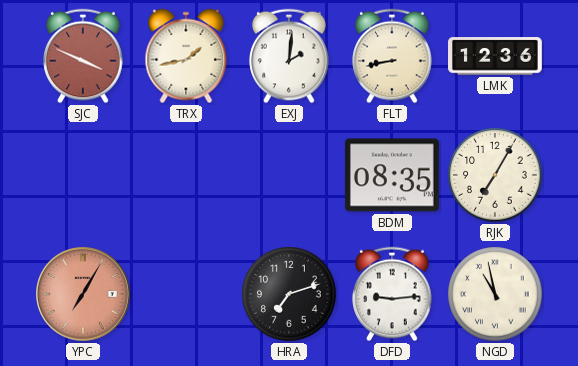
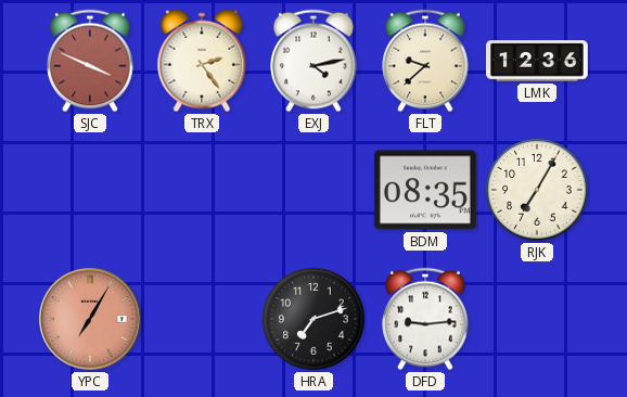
TRX: 1:43 -> 2:24 (202, 61)
EXJ: 2:01 -> 4:13 (313, 61)
FLT: 8:43 -> 9:38 (425, 61)
NGD: 10:58 -> none (495, 294)
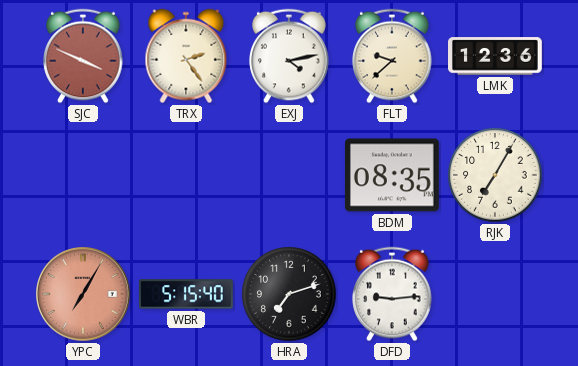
WBR: none -> 5:15 (187, 294)
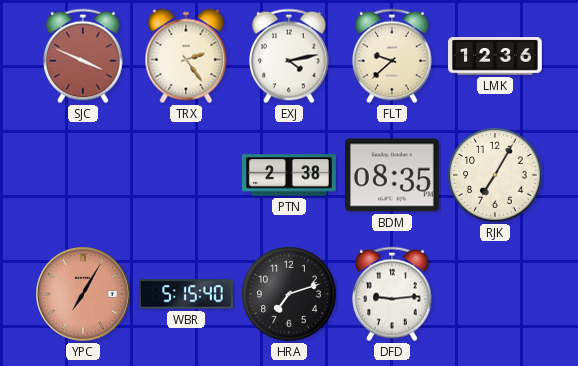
PTN: none -> 2:38 (290, 175)
